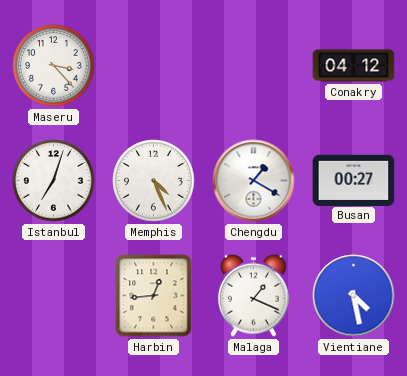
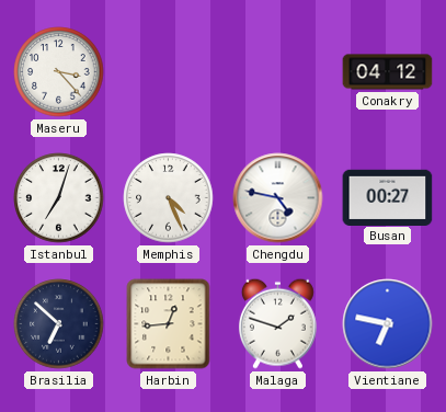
Chengdu: 1:20 -> 4:47 (278, 198)
Brasilia: none -> 6:52 (59, 324)
Malaga: 1:19 -> 1:48 (277, 323)
Vientiane: 4:28 -> 6:47 (388, 324)
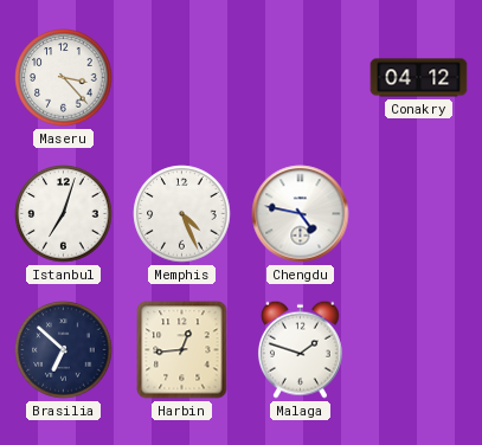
Busan: 00:27 -> none (388, 197)
Vientiane: 6:47 -> none (388, 324)
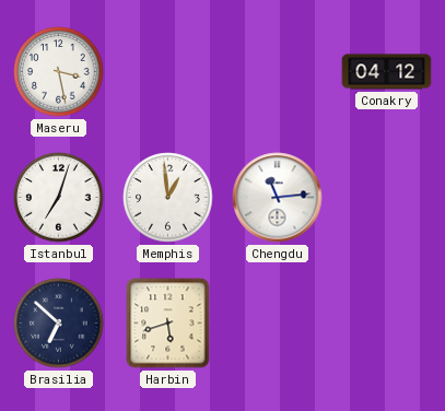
Maseru: 3:23 -> 3:28 (59, 72)
Memphis: 4:26 -> 12:59 (168, 198)
Chengdu: 4:47 -> 11:14 (278, 198)
Harbin: 12:44 -> 5:42 (168, 324)
Malaga: 1:48 -> none (300, 349)
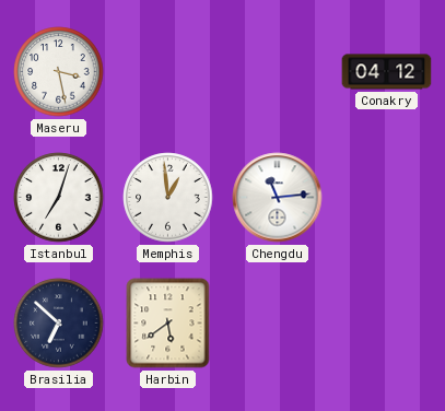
Harbin: 5:42 -> 5:39 (168, 324)
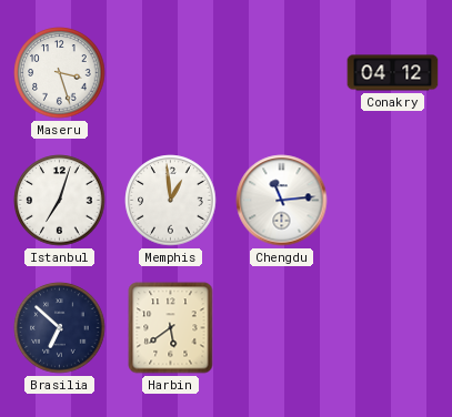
Maseru: 3:28 -> 3:27 (60, 73)
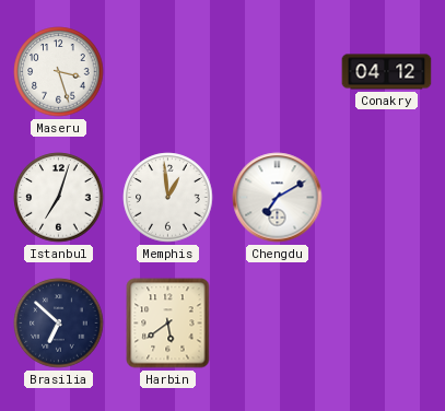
Chengdu: 11:14 -> 7:10 (278, 198)
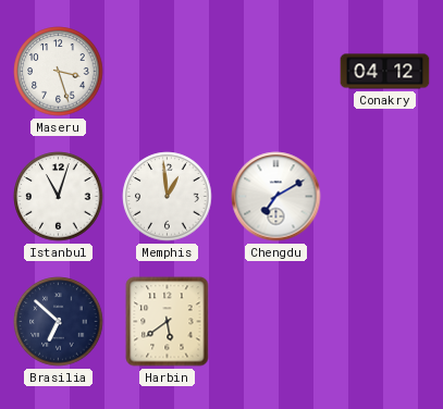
Istanbul: 7:03 -> 11:03 (59, 197)
